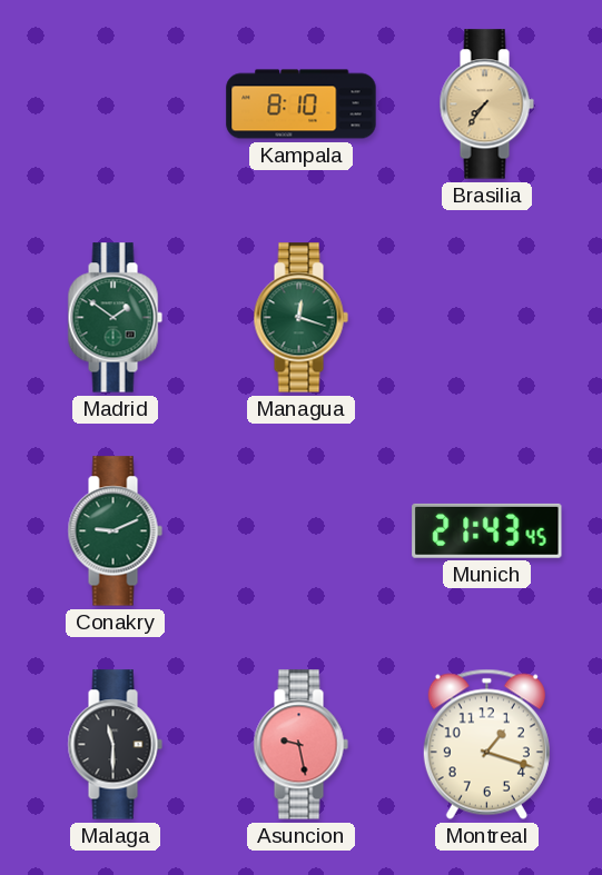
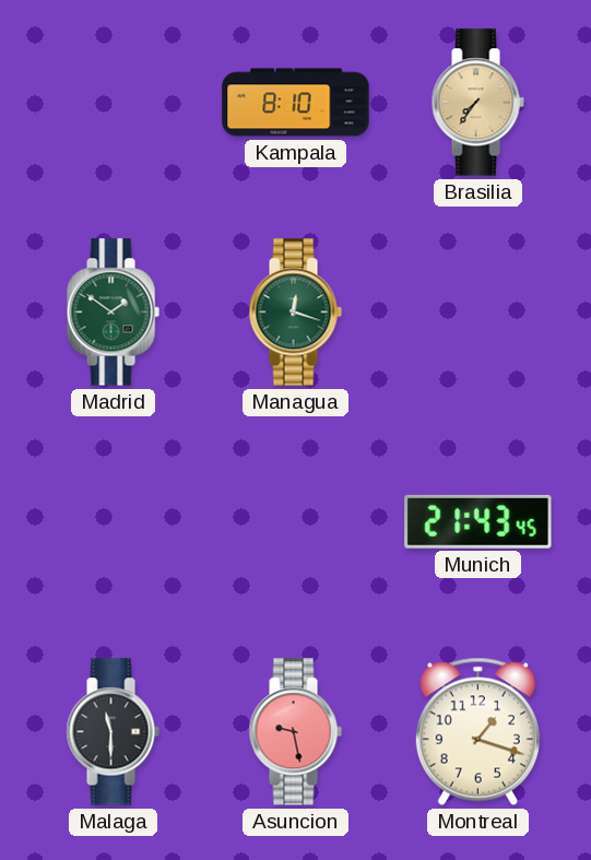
Conakry: 9:11 -> none (115, 531)
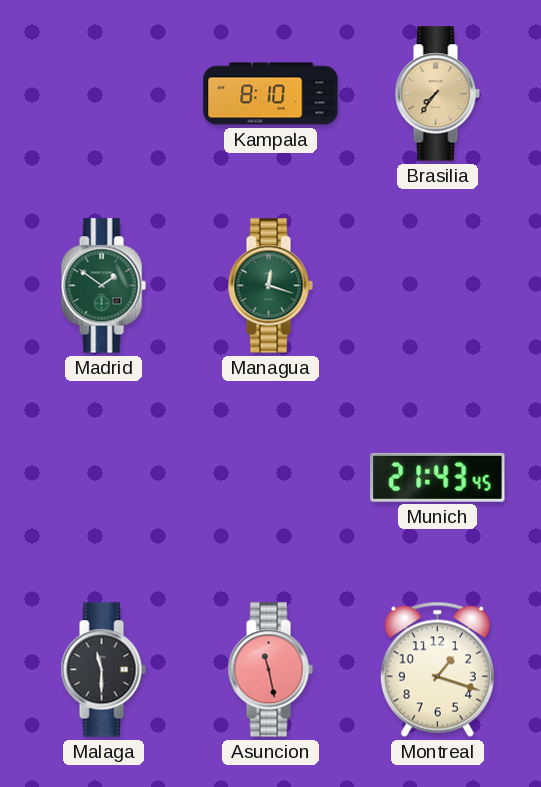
Asuncion: 9:28 -> 11:28 (270, 670)
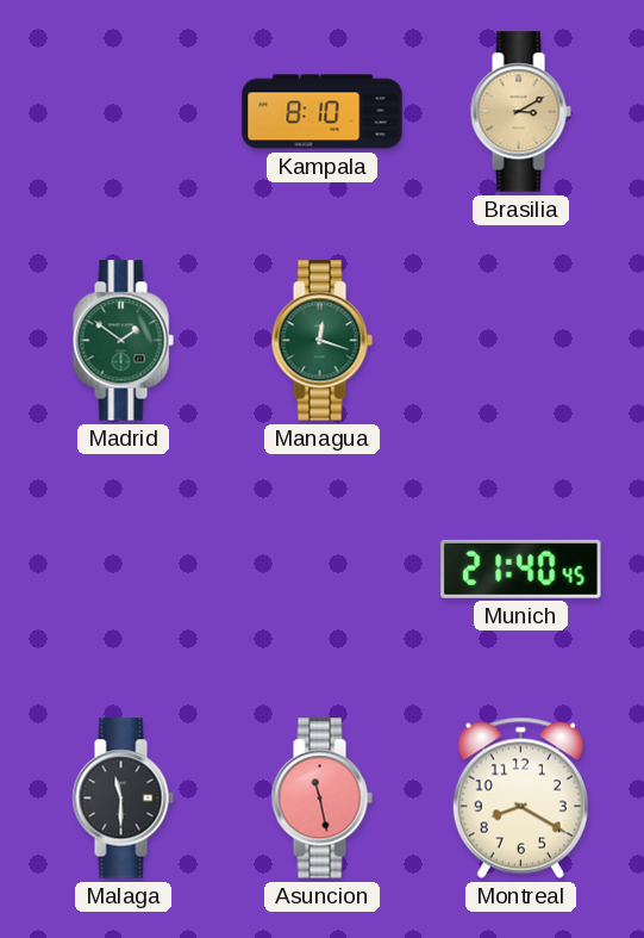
Brasilia: 7:36 -> 3:10 (520, 112)
Munich: 21:43 -> 21:40 (521, 569)
Montreal: 1:18 -> 8:20 (520, 797)
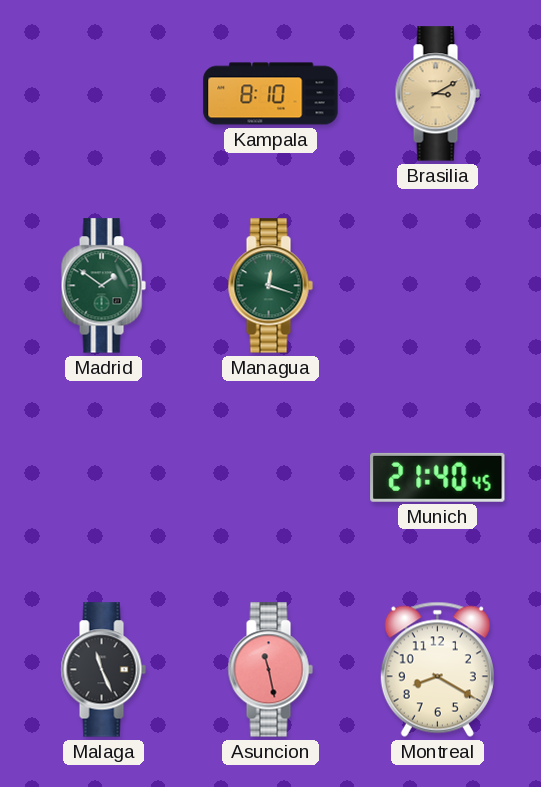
Malaga: 11:30 -> 11:26 (103, 670)
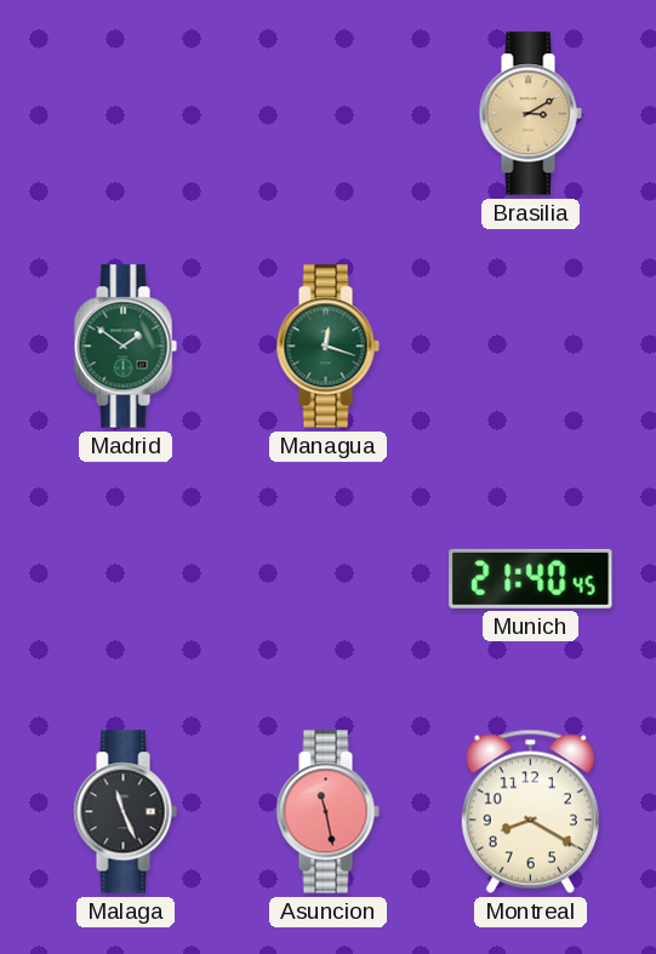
Kampala: 8:10 -> none (271, 94)
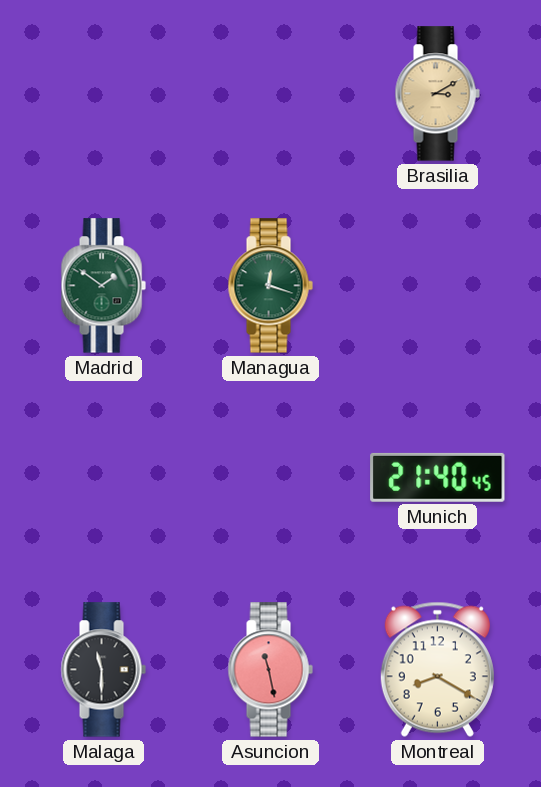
Malaga: 11:26 -> 11:30 (103, 670)
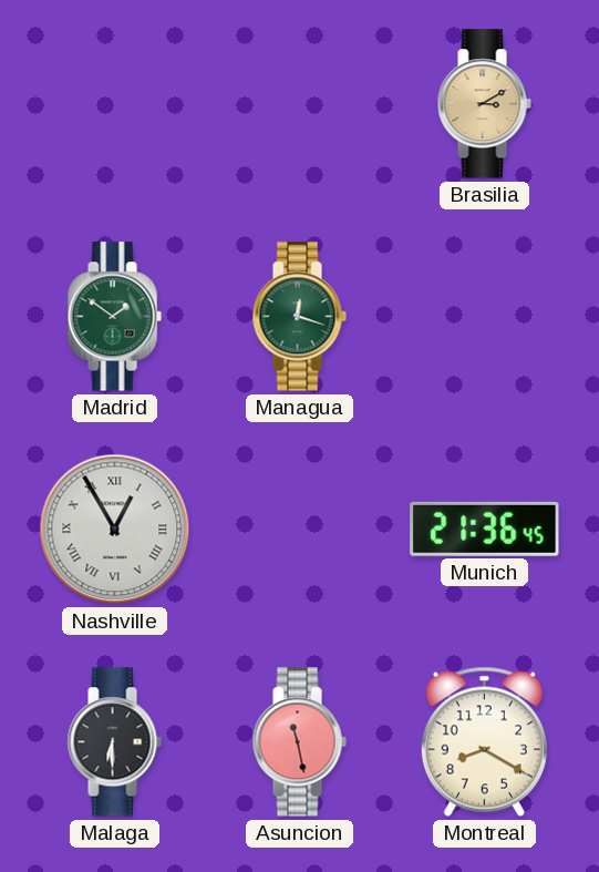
Nashville: none -> 12:55 (115, 530)
Munich: 21:40 -> 21:36 (485, 529)
Malaga: 11:30 -> 6:30 (114, 742)
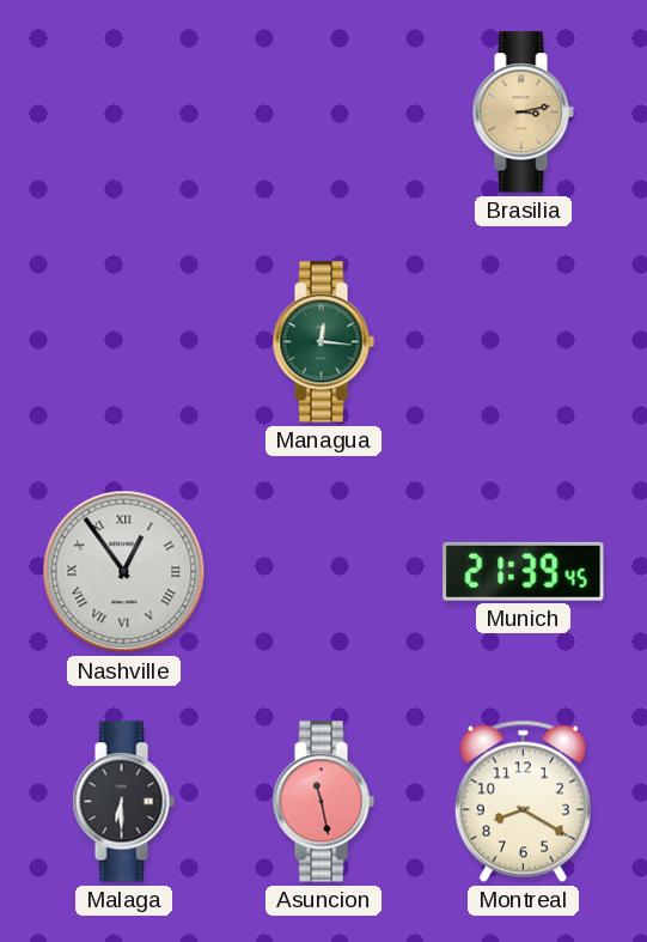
Brasilia: 3:10 -> 3:13 (523, 113)
Madrid: 1:51 -> none (114, 317)
Managua: 12:18 -> 12:16 (323, 342)
Nashville: 12:55 -> 12:54 (124, 572)
Munich: 21:36 -> 21:39 (524, 571)
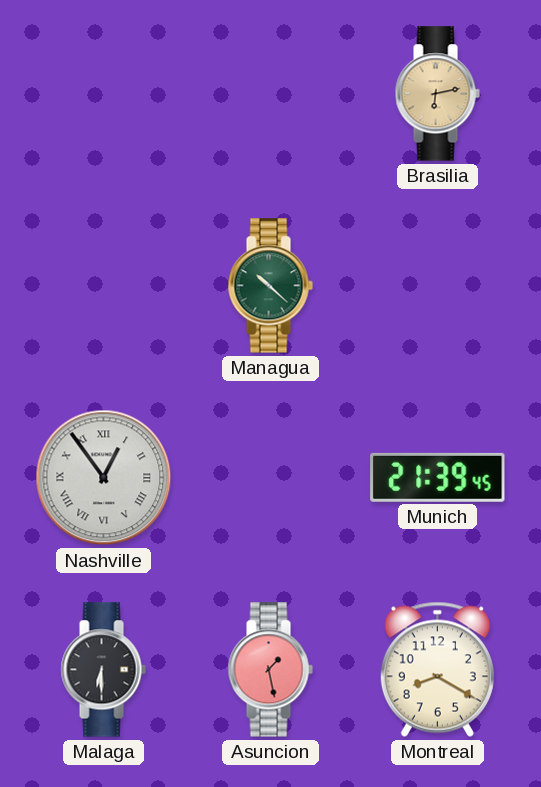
Brasilia: 3:13 -> 6:13 (437, 94)
Managua: 12:16 -> 10:22 (270, 286)
Asuncion: 11:28 -> 1:28 (270, 670)
